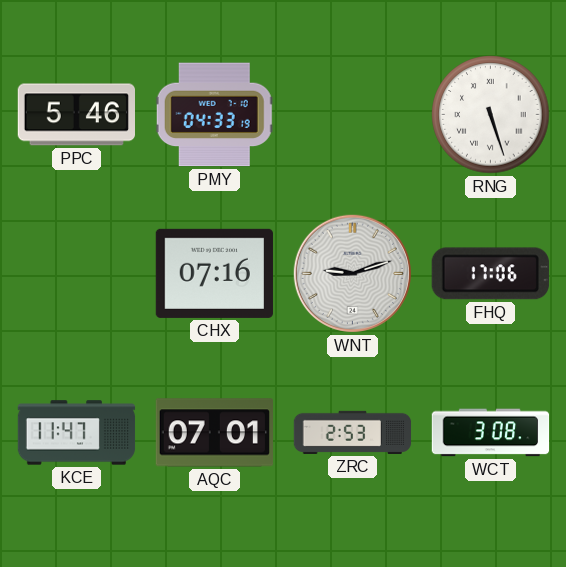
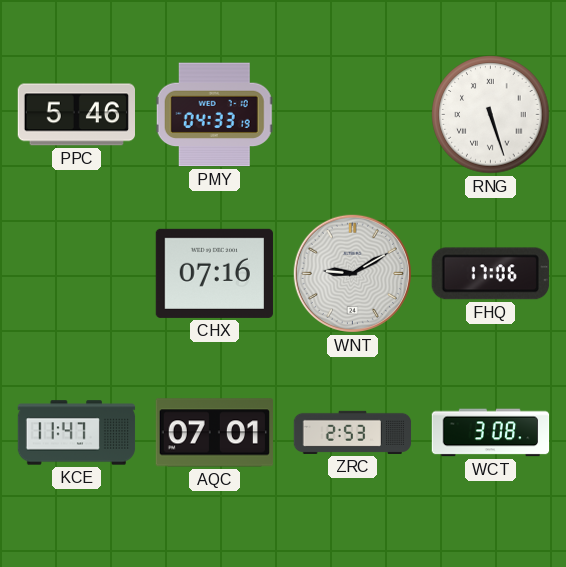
WNT: 9:12 -> 9:10 (352, 273)
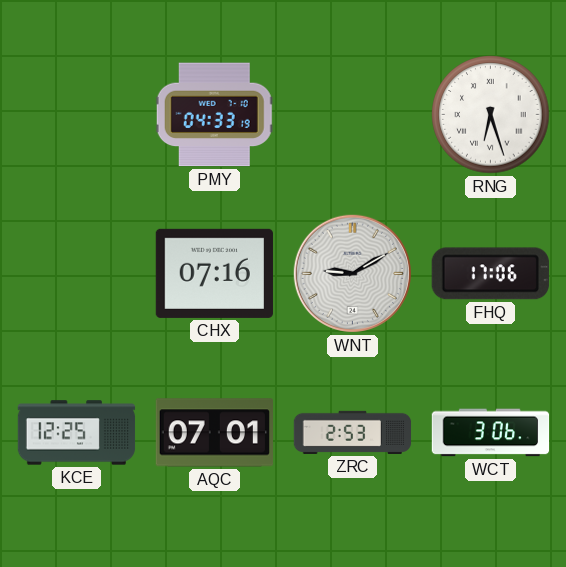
PPC: 5:46 -> none (76, 115)
RNG: 5:27 -> 6:27 (491, 115)
KCE: 11:47 -> 12:25 (77, 433)
WCT: 3:08 -> 3:06 (491, 433)
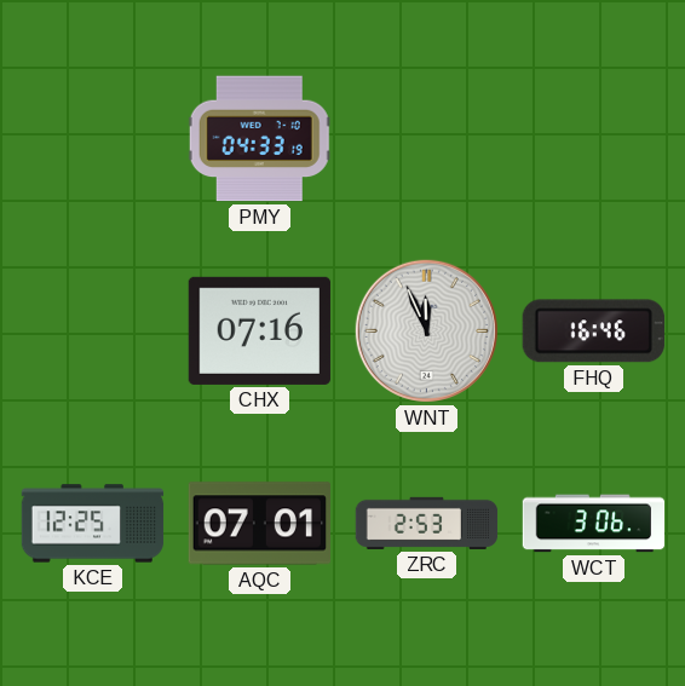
RNG: 6:27 -> none (491, 115)
WNT: 9:10 -> 11:56 (426, 330)
FHQ: 17:06 -> 16:46 (593, 332)
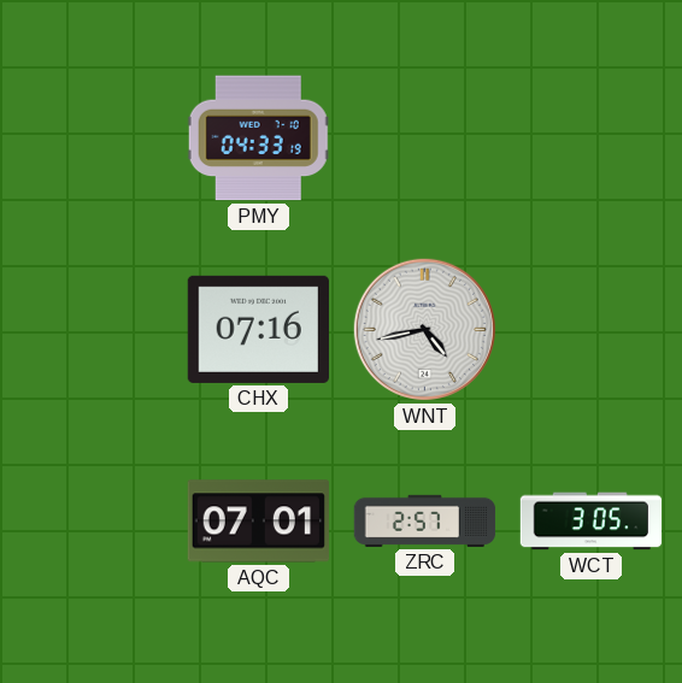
WNT: 11:56 -> 4:43 (424, 329)
FHQ: 16:46 -> none (593, 332)
KCE: 12:25 -> none (93, 524)
ZRC: 2:53 -> 2:57 (425, 520)
WCT: 3:06 -> 3:05 (592, 522)
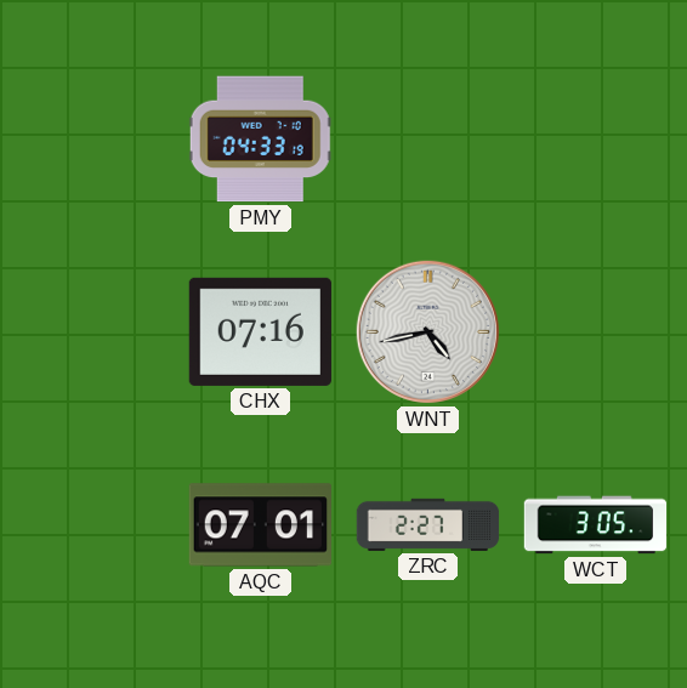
ZRC: 2:57 -> 2:27 (428, 524)
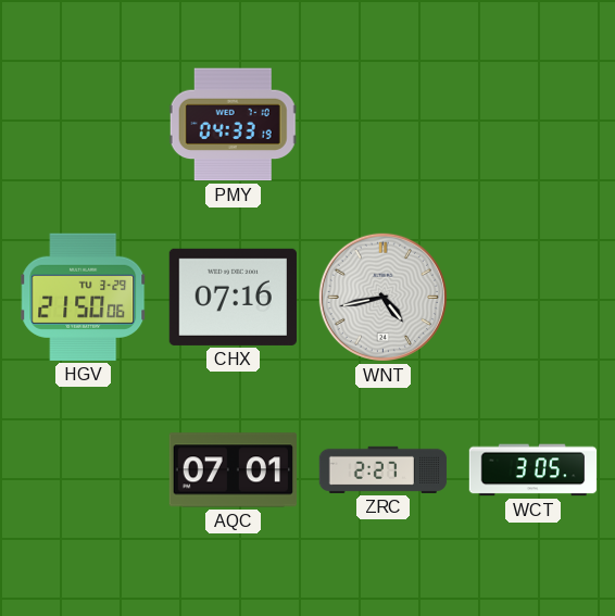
HGV: none -> 21:50 (84, 297)
